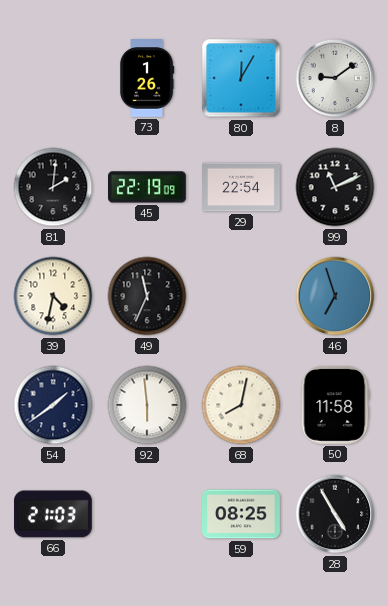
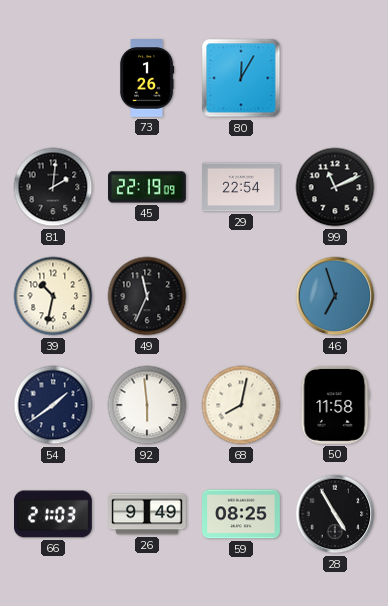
8: 9:09 -> none (335, 78)
39: 4:32 -> 10:32 (53, 296)
26: none -> 9:49 (148, 514)
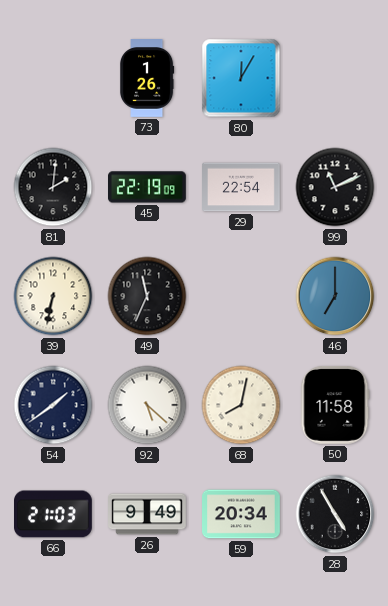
39: 10:32 -> 6:32 (53, 296)
46: 6:57 -> 7:00 (335, 296)
92: 5:59 -> 5:22 (147, 405)
59: 08:25 -> 20:34 (242, 514)
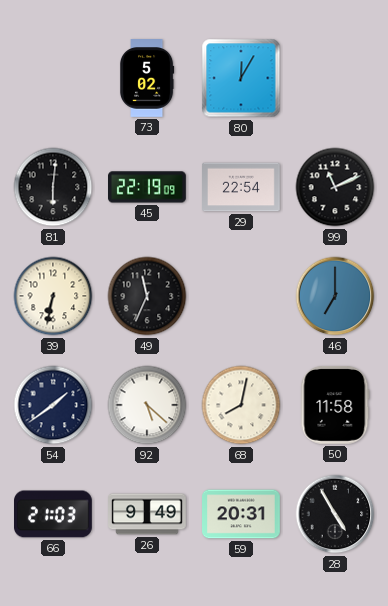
73: 1:26 -> 5:02 (147, 79)
81: 2:01 -> 6:01 (53, 187)
59: 20:34 -> 20:31 (242, 514)
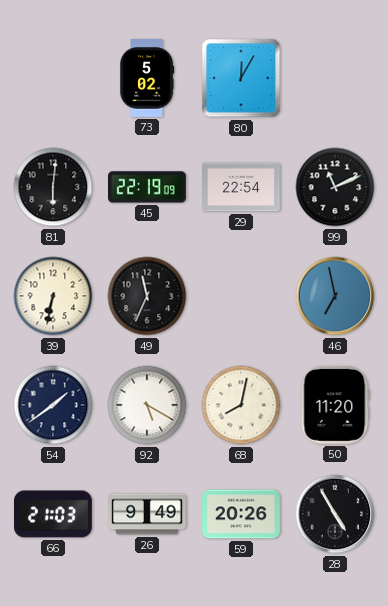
46: 7:00 -> 6:58 (335, 296)
92: 5:22 -> 5:20 (147, 405)
50: 11:58 -> 11:20 (335, 405)
59: 20:31 -> 20:26 (242, 514)
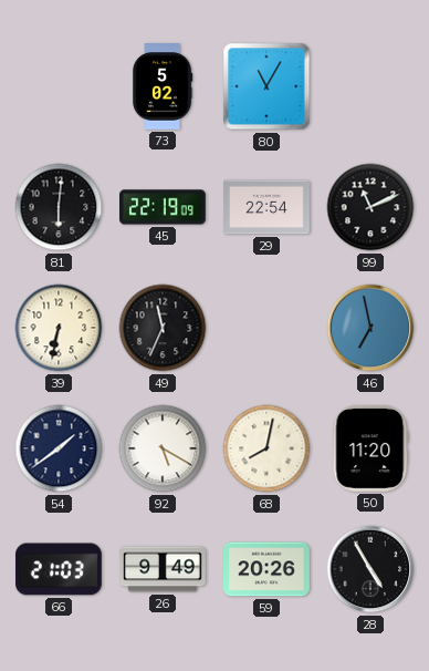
80: 12:05 -> 11:05 (266, 86)
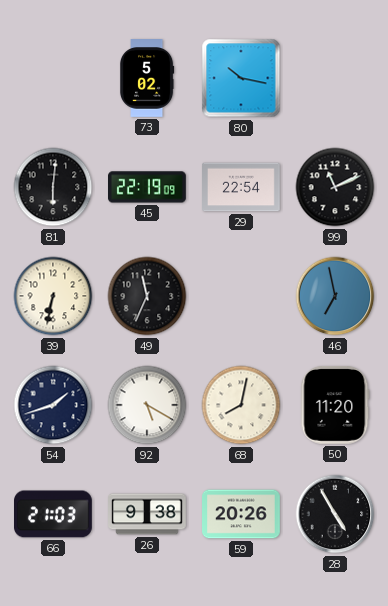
80: 11:05 -> 10:17 (241, 78)
54: 1:39 -> 1:42 (53, 405)
26: 9:49 -> 9:38 (148, 514)
